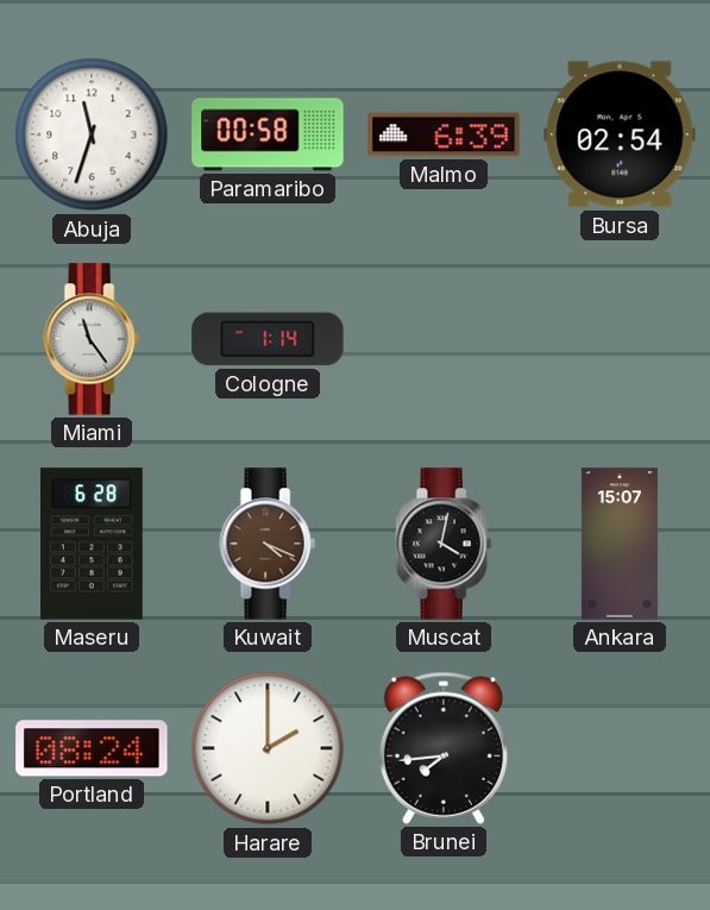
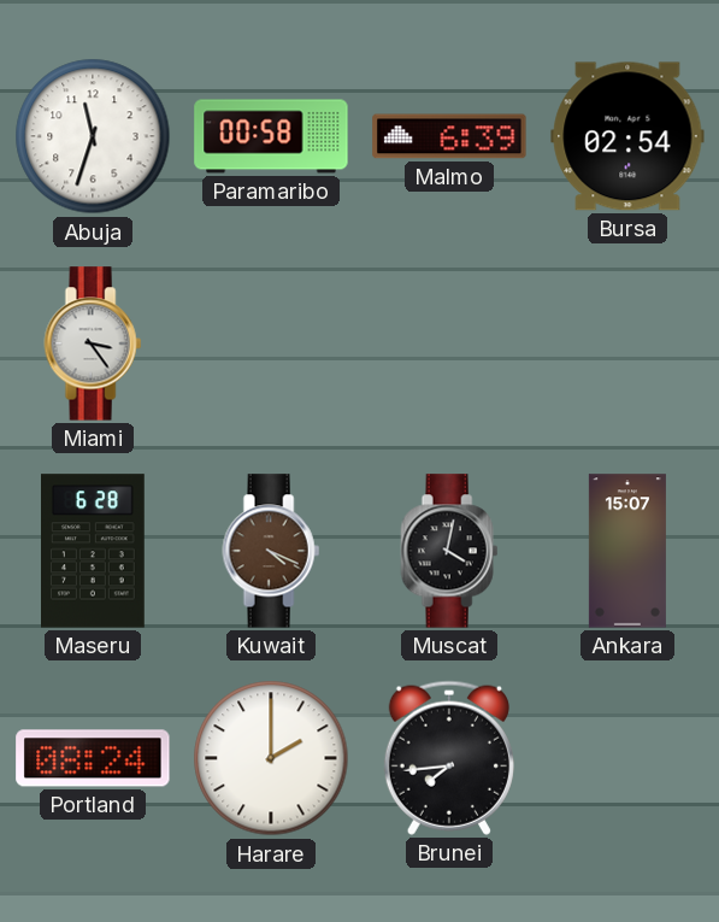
Miami: 11:24 -> 3:24 (93, 343)
Cologne: 1:14 -> none (268, 339)
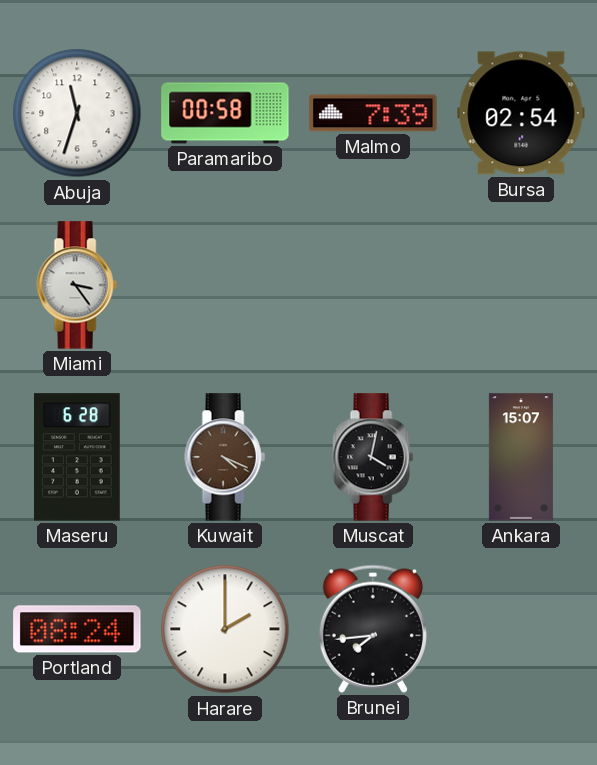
Malmo: 6:39 -> 7:39 (373, 113)
